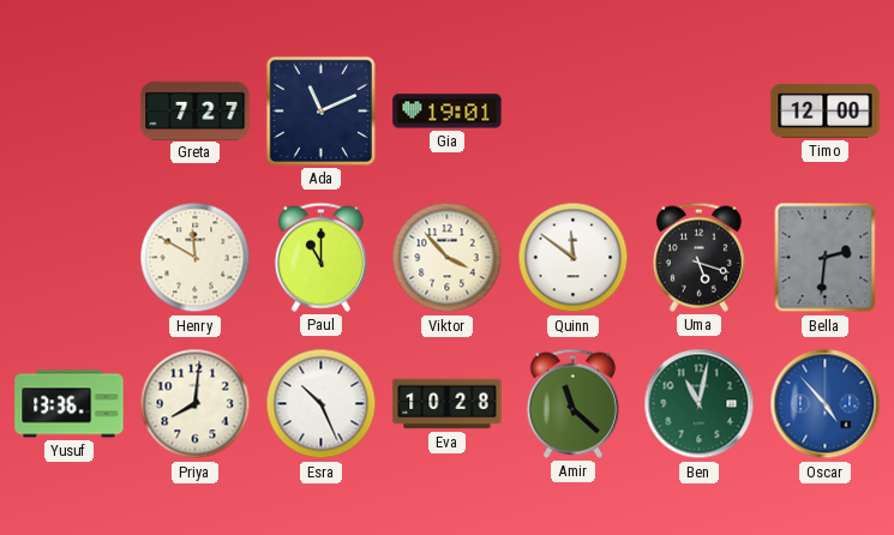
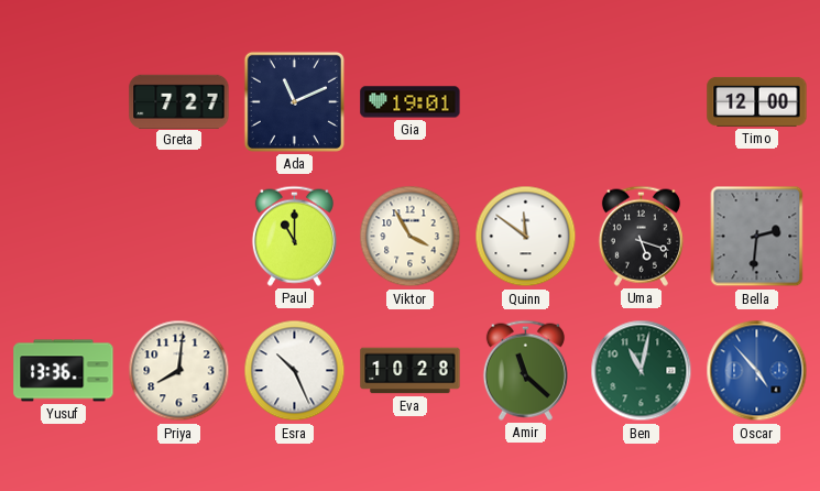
Henry: 11:50 -> none (196, 258)
Viktor: 3:53 -> 3:55 (411, 237)
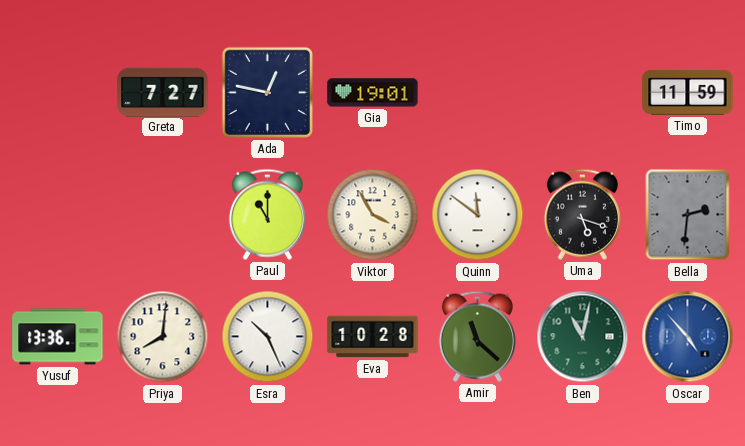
Ada: 11:11 -> 12:47 (267, 92)
Timo: 12:00 -> 11:59 (688, 92)
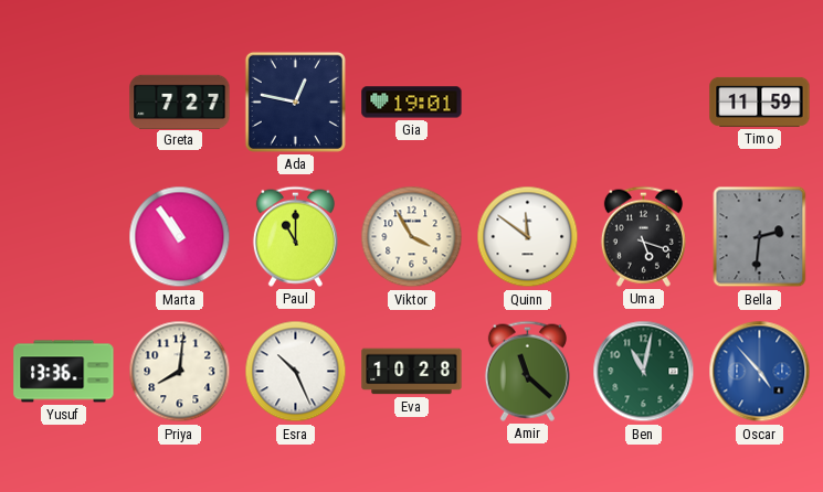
Marta: none -> 10:54 (180, 237)
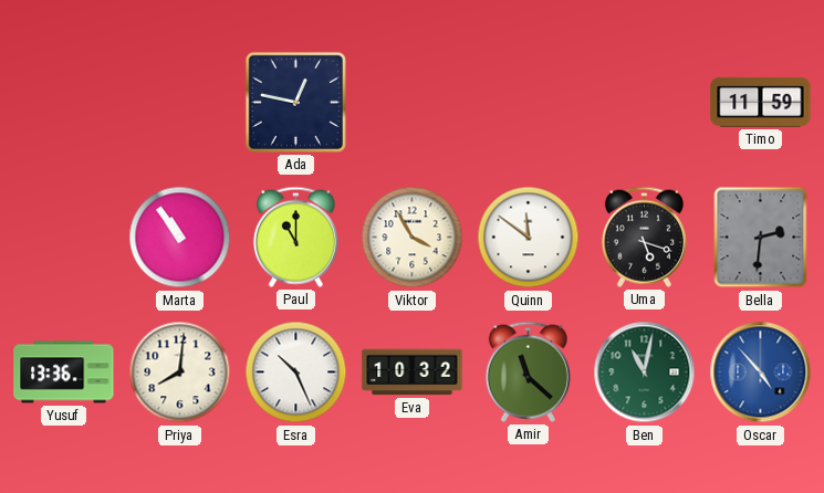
Greta: 7:27 -> none (180, 101)
Gia: 19:01 -> none (412, 103)
Eva: 10:28 -> 10:32 (413, 373)
